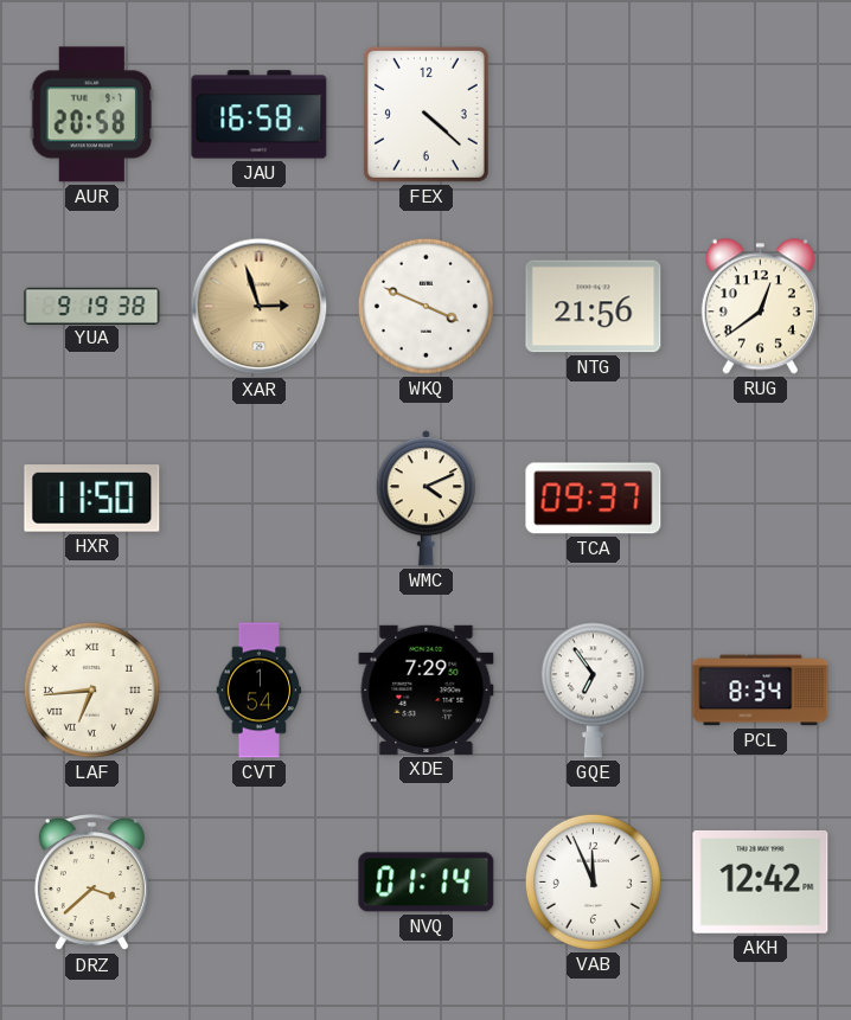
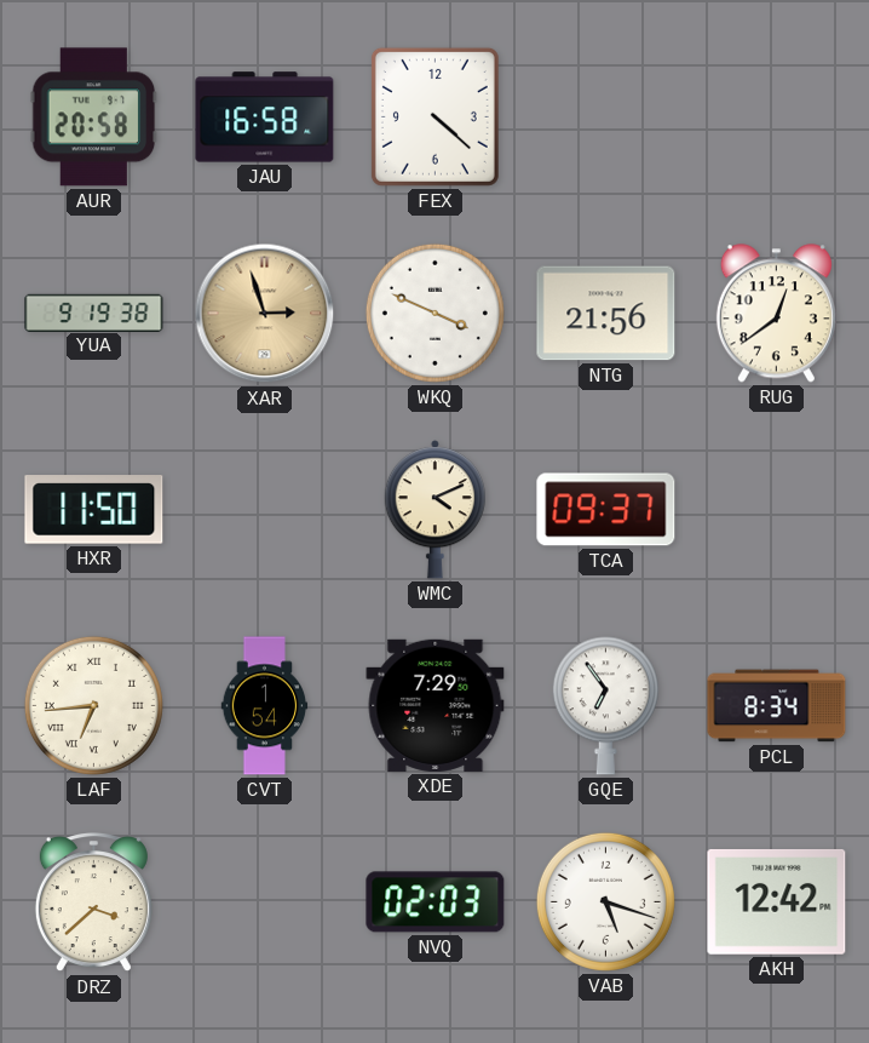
NVQ: 01:14 -> 02:03 (436, 902)
VAB: 11:56 -> 5:18 (605, 901)
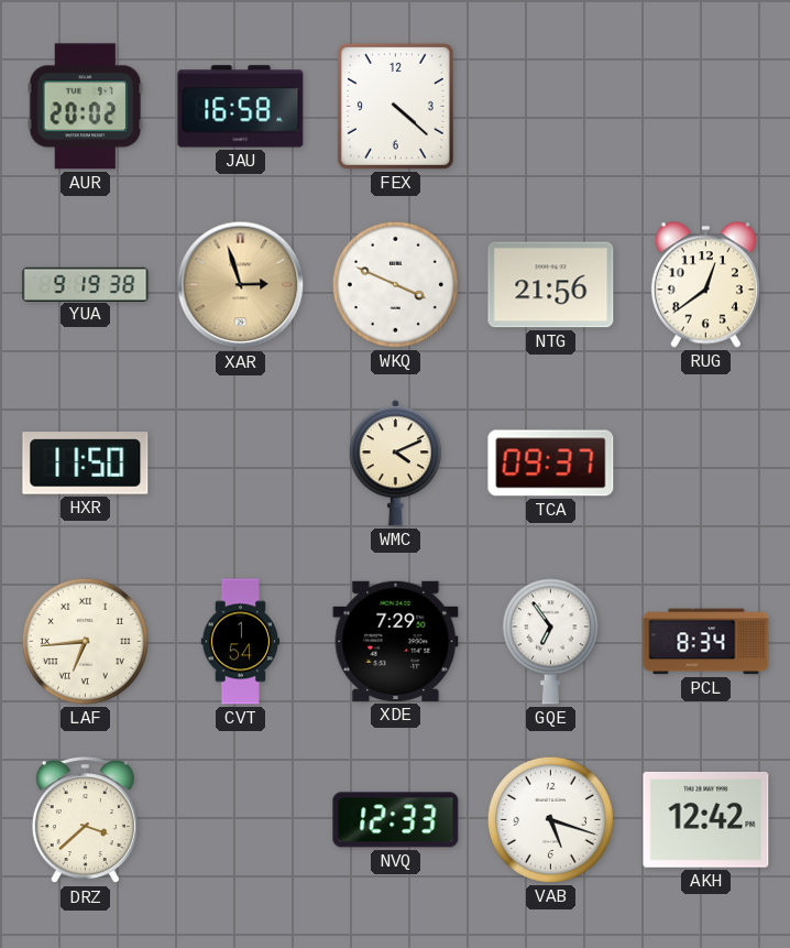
AUR: 20:58 -> 20:02 (86, 107)
NVQ: 02:03 -> 12:33 (396, 820)
